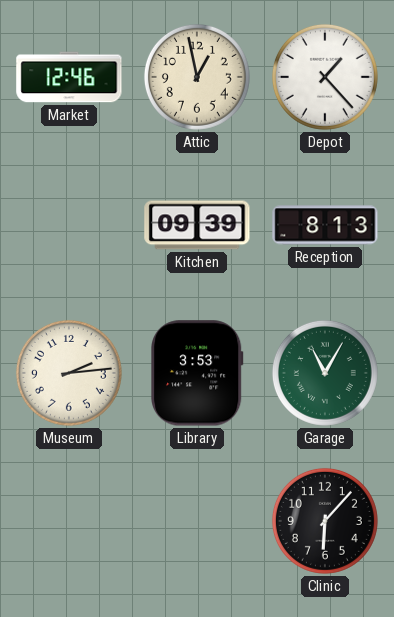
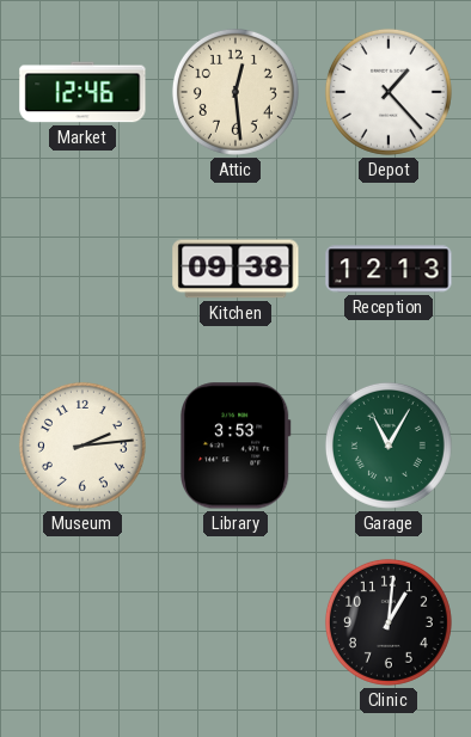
Attic: 12:58 -> 12:29 (235, 92)
Kitchen: 09:39 -> 09:38 (235, 269)
Reception: 8:13 -> 12:13 (389, 269)
Clinic: 6:07 -> 1:01 (389, 622)
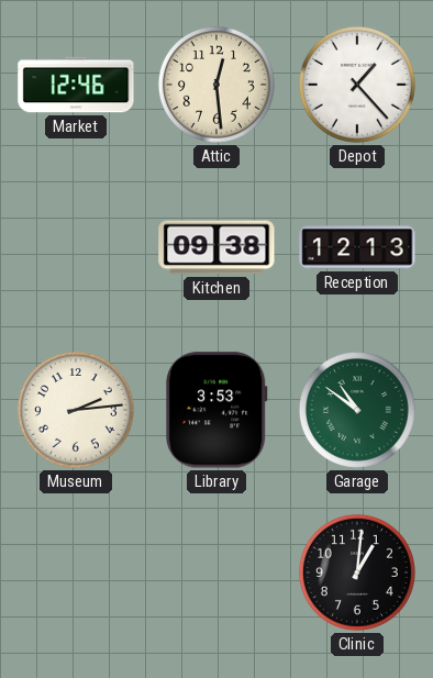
Garage: 11:05 -> 10:51 (357, 410)
